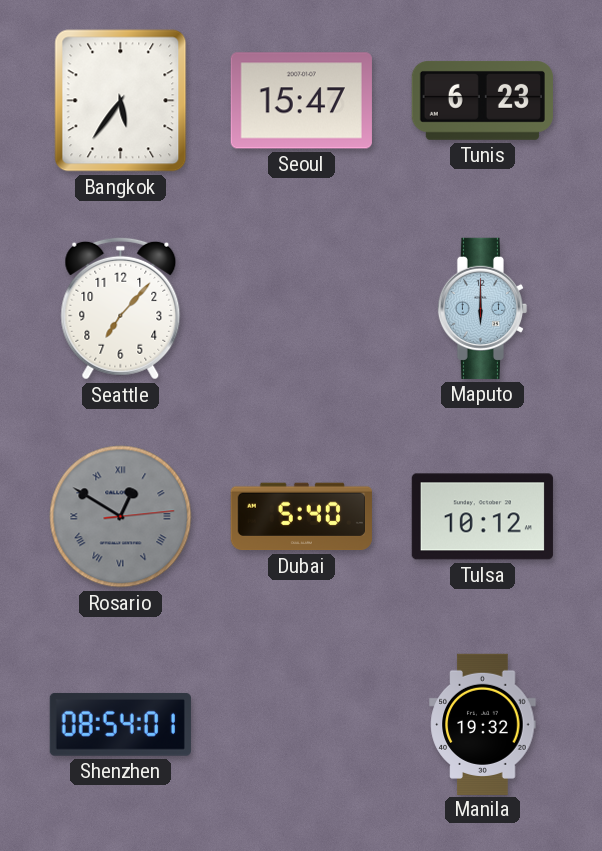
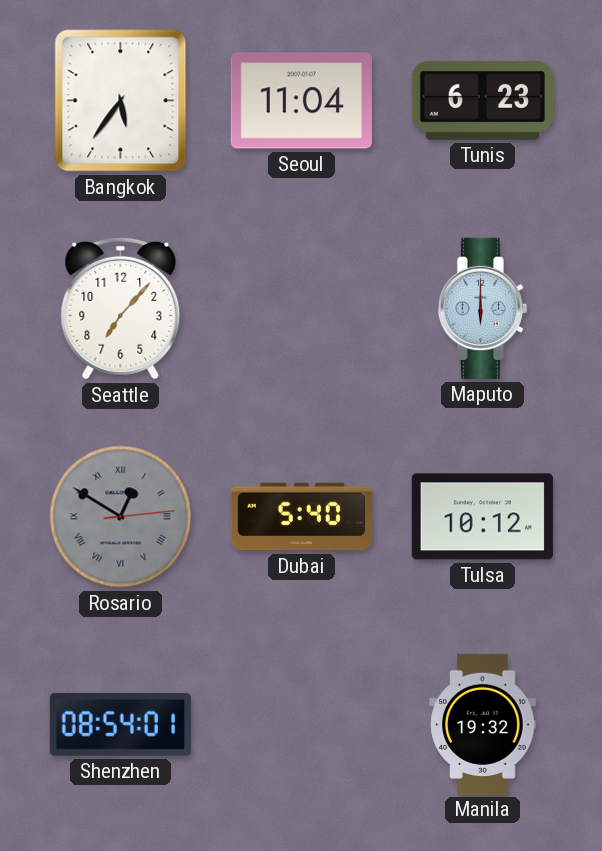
Seoul: 15:47 -> 11:04 (301, 101)
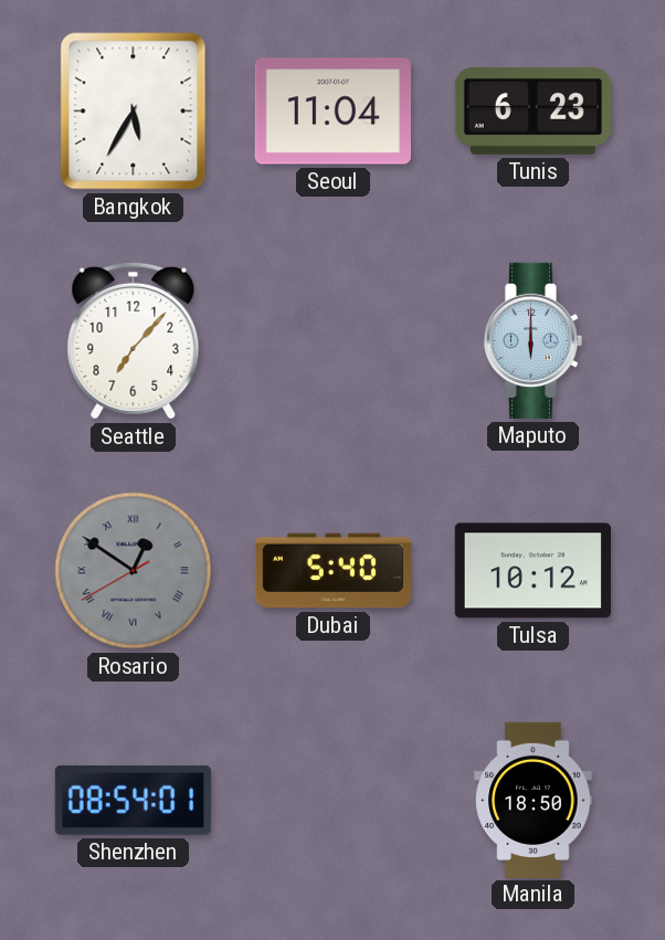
Bangkok: 5:36 -> 5:35 (134, 112)
Rosario: 12:50:14 -> 12:50:40 (134, 571)
Manila: 19:32 -> 18:50 (534, 800)
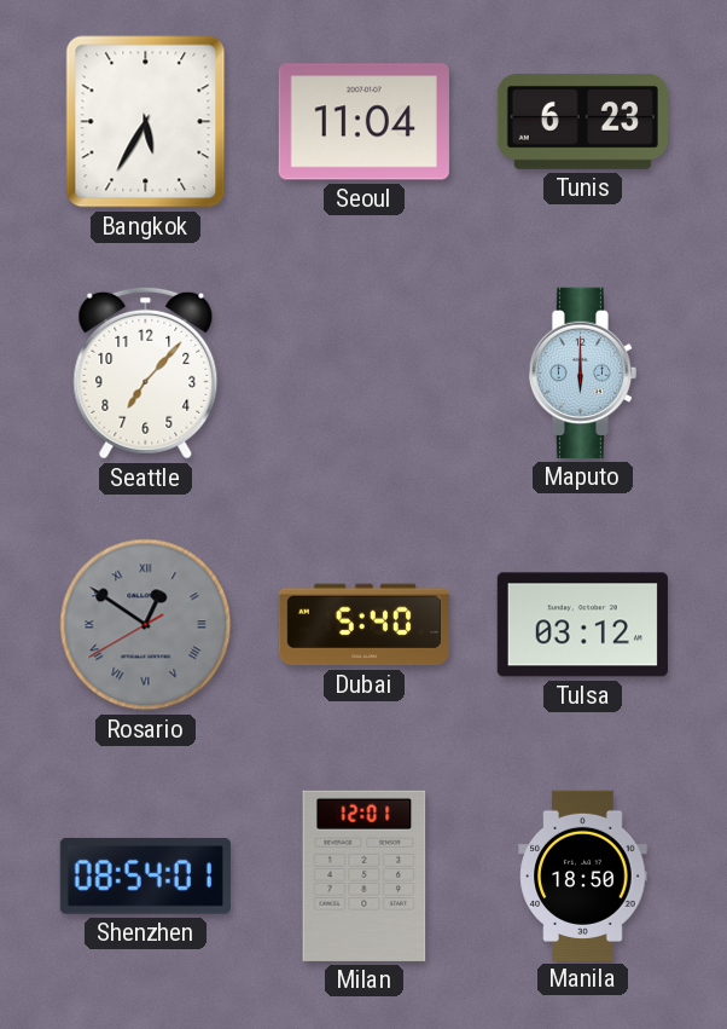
Tulsa: 10:12 -> 03:12 (582, 625)
Milan: none -> 12:01 (365, 875)
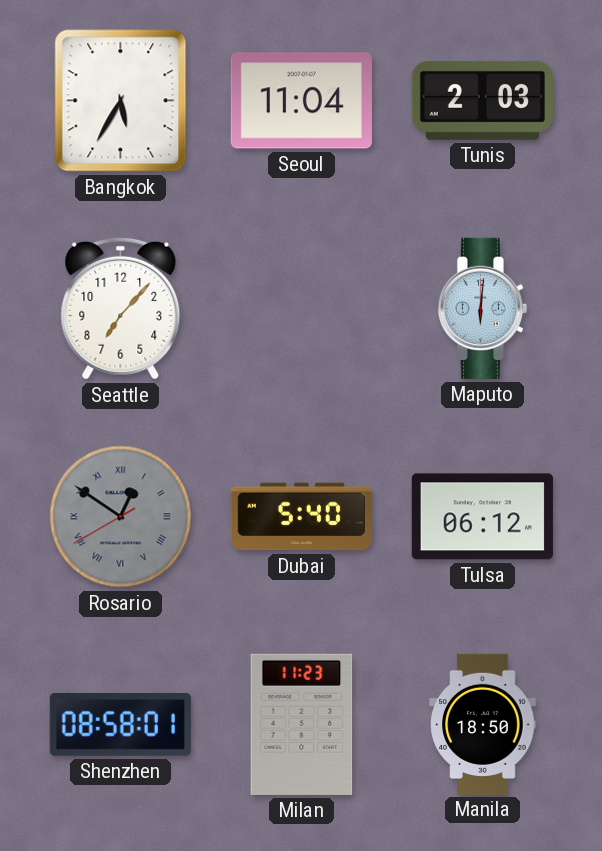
Tunis: 6:23 -> 2:03 (482, 100)
Maputo: 6:00 -> 6:01 (482, 308)
Tulsa: 03:12 -> 06:12 (482, 517)
Shenzhen: 08:54 -> 08:58 (120, 724)
Milan: 12:01 -> 11:23 (302, 724)
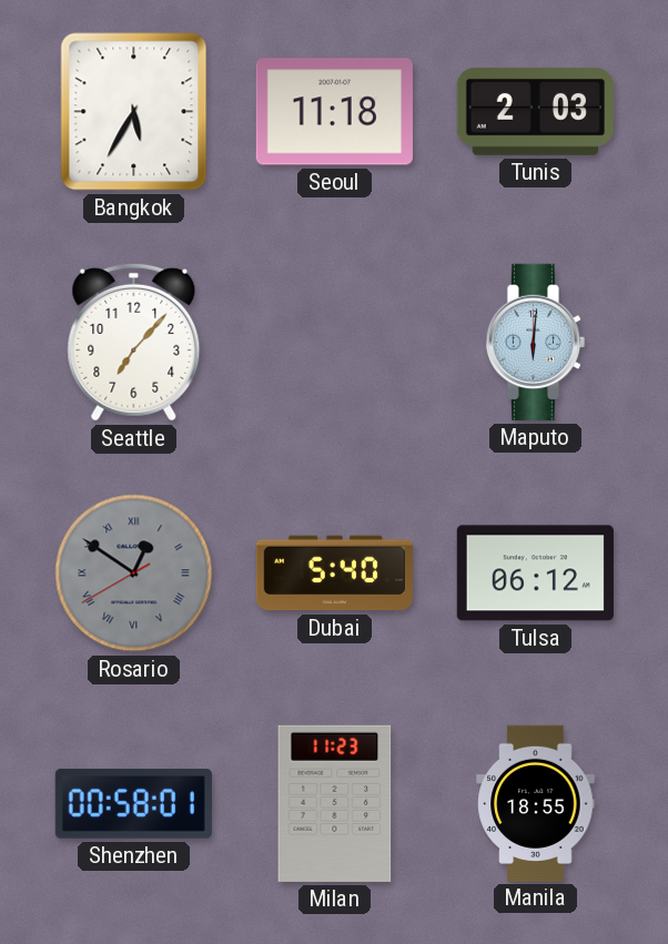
Seoul: 11:04 -> 11:18 (334, 112)
Shenzhen: 08:58 -> 00:58 (133, 803)
Manila: 18:50 -> 18:55 (536, 803)
